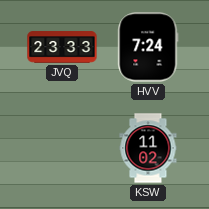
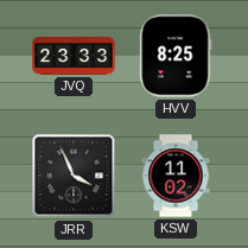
HVV: 7:24 -> 8:25 (176, 56)
JRR: none -> 3:56 (74, 176)
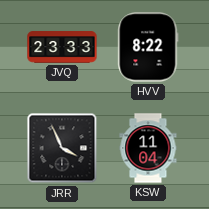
HVV: 8:25 -> 8:22 (148, 47)
KSW: 11:02 -> 11:04 (148, 148)
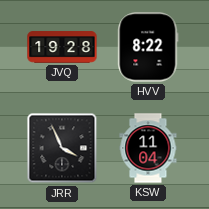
JVQ: 23:33 -> 19:28 (62, 47)
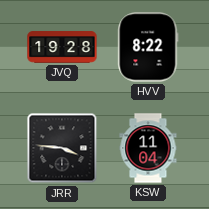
JRR: 3:56 -> 3:46 (62, 148)
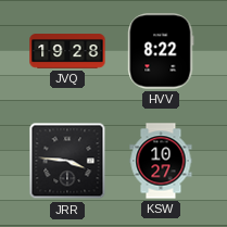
KSW: 11:04 -> 10:27 (161, 161)
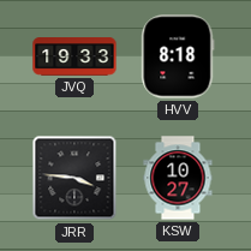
JVQ: 19:28 -> 19:33 (74, 56)
HVV: 8:22 -> 8:18 (178, 56)
